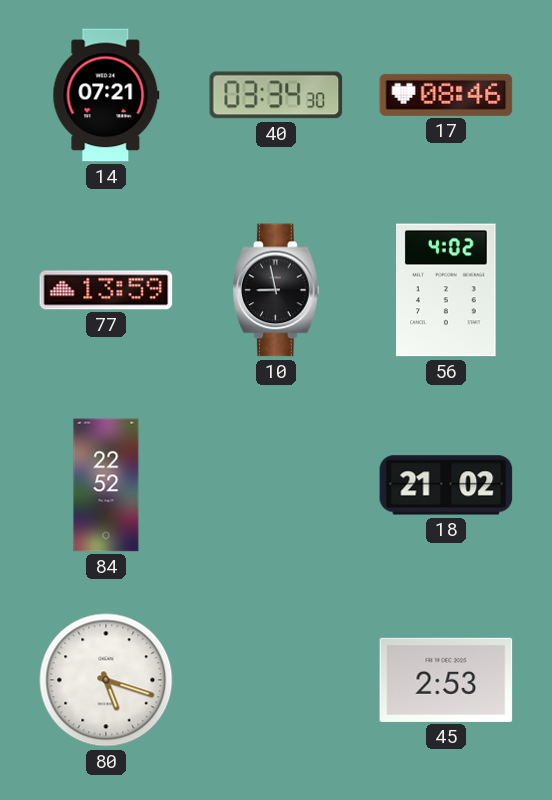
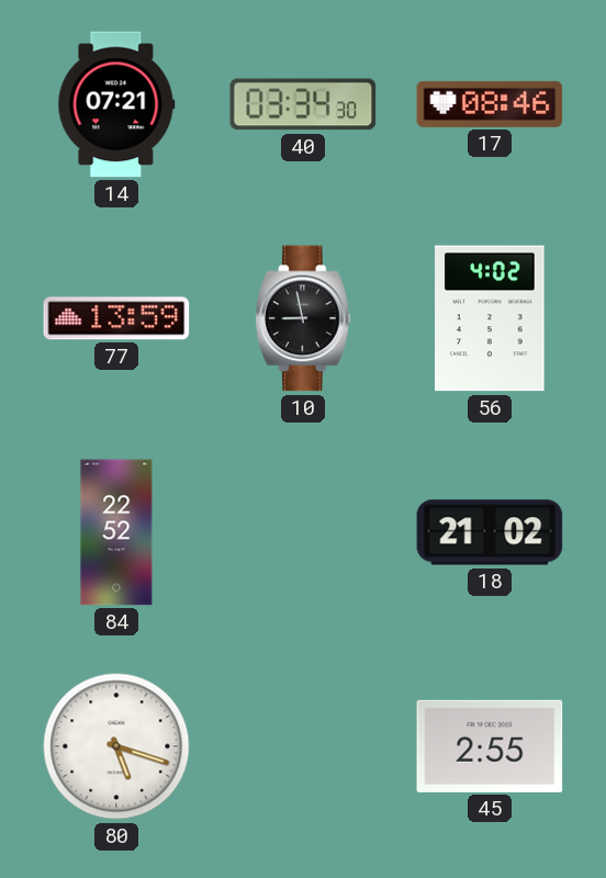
45: 2:53 -> 2:55 (490, 746)
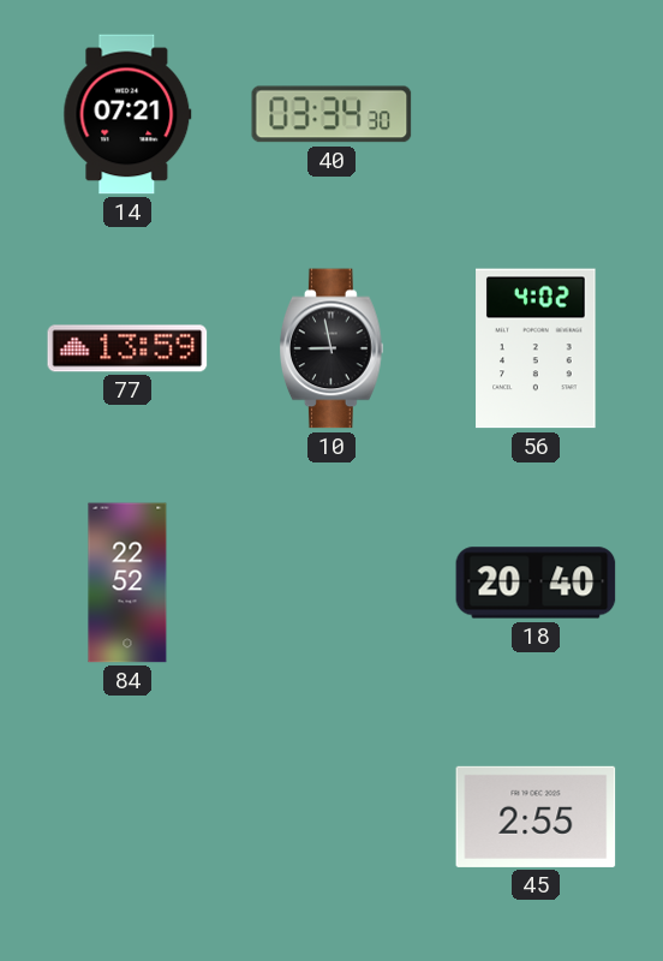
17: 08:46 -> none (490, 104)
18: 21:02 -> 20:40 (536, 583)
80: 5:18 -> none (116, 746)
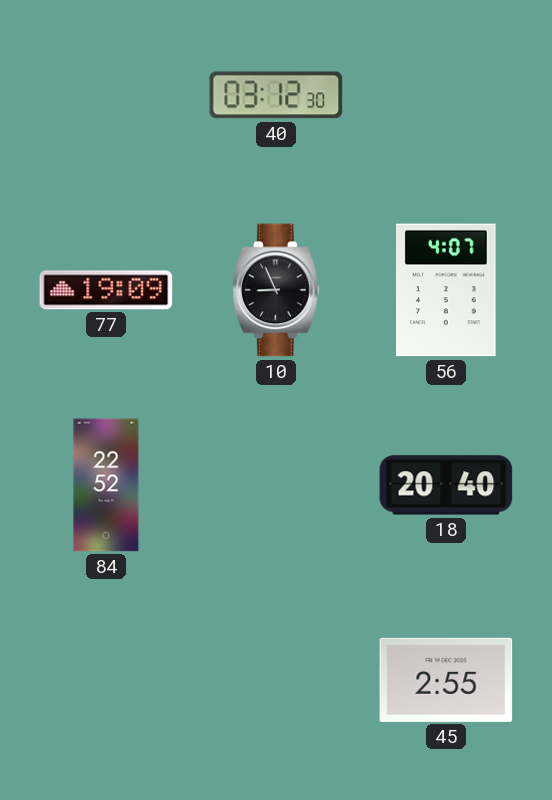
14: 07:21 -> none (127, 114)
40: 03:34 -> 03:12 (276, 95)
77: 13:59 -> 19:09 (106, 290)
10: 8:58 -> 8:56 (277, 290)
56: 4:02 -> 4:07 (446, 290)
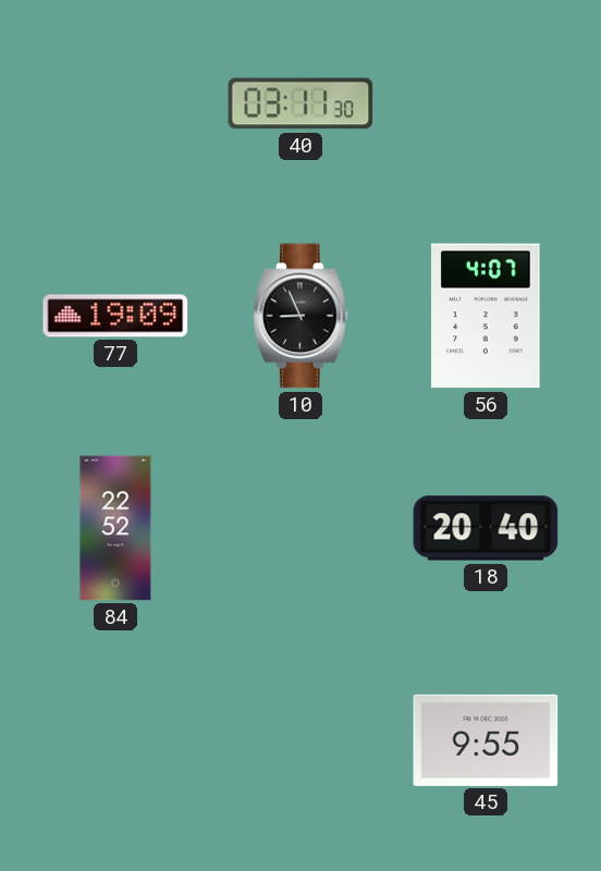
40: 03:12 -> 03:11 (300, 103)
45: 2:55 -> 9:55 (486, 740)
